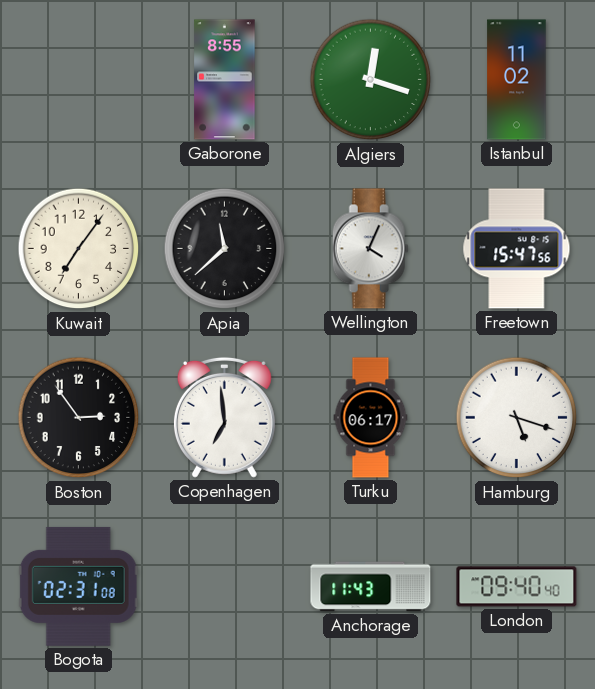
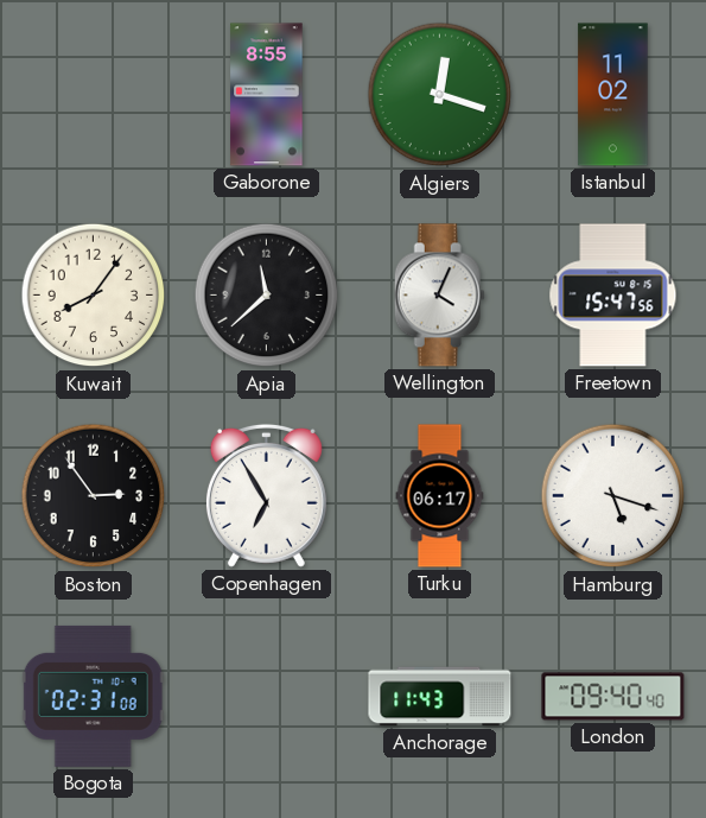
Kuwait: 7:06 -> 8:06 (94, 296)
Copenhagen: 6:59 -> 6:55 (266, 495)
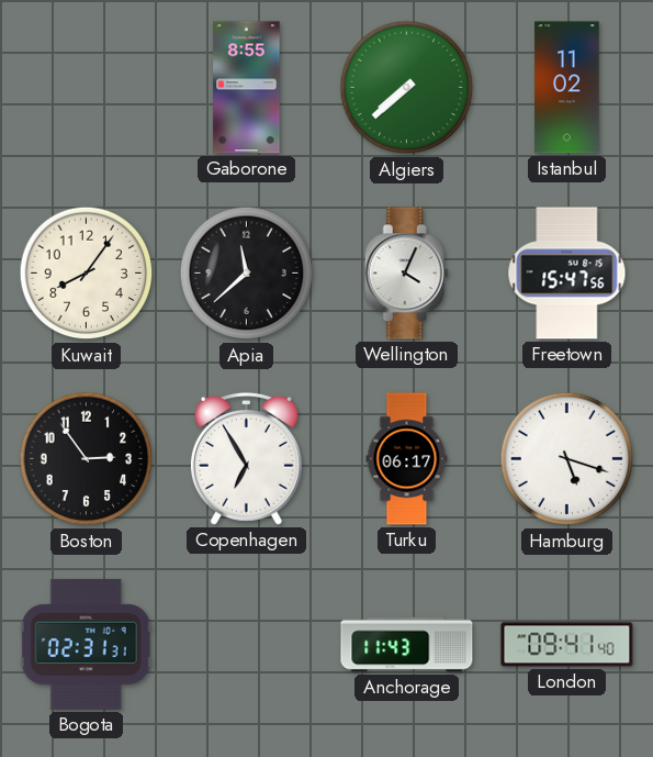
Algiers: 12:18 -> 7:38 (407, 88)
Bogota: 02:31:08 -> 02:31:31 (86, 644)
London: 09:40 -> 09:41 (567, 645)
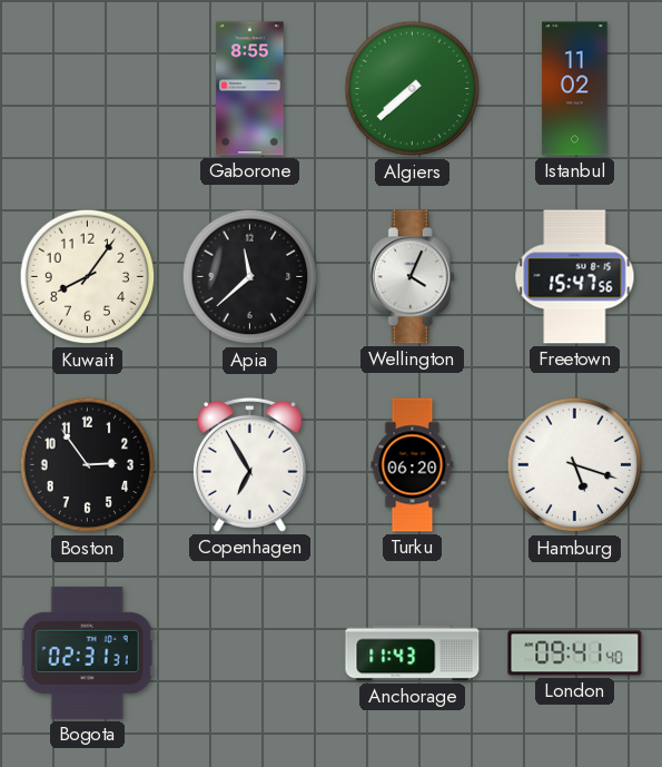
Turku: 06:17 -> 06:20 (413, 465)
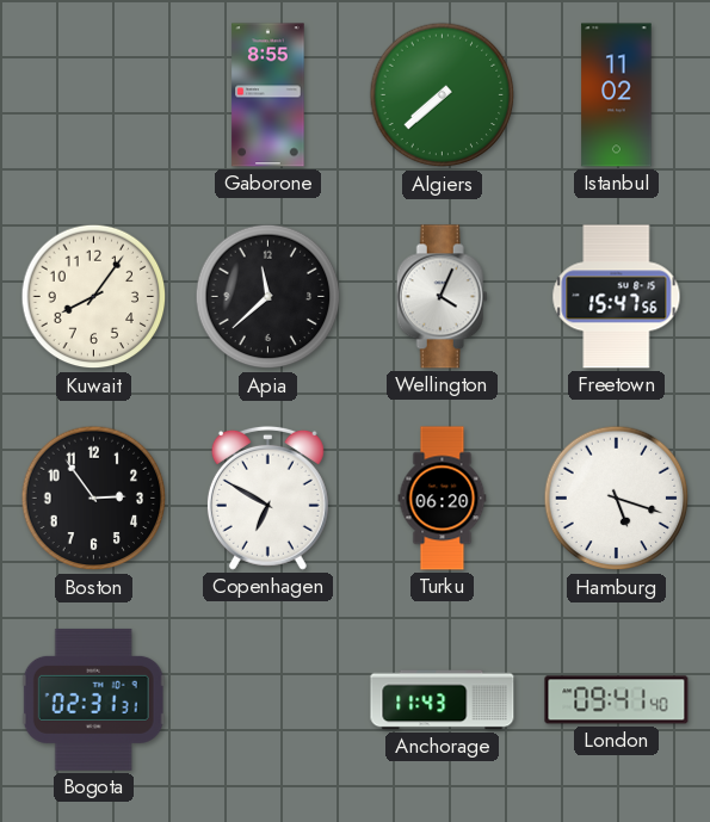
Copenhagen: 6:55 -> 6:50 (267, 497)
